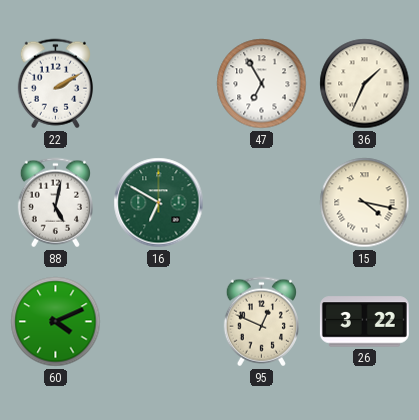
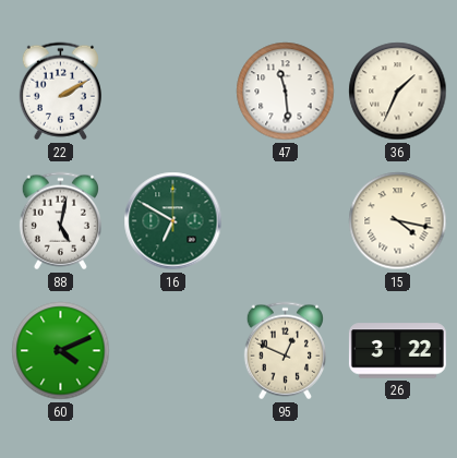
47: 6:55 -> 11:29 (286, 92)
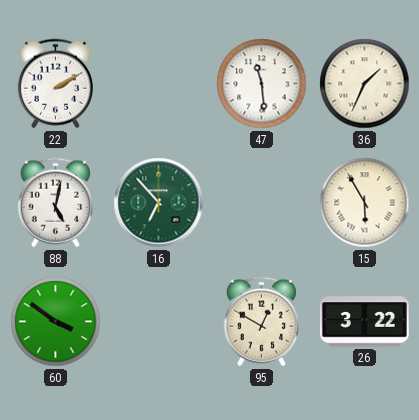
16: 6:50 -> 6:53 (159, 203)
15: 4:17 -> 5:55 (365, 203)
60: 4:11 -> 3:51 (56, 322)
95: 12:49 -> 12:50 (261, 322)
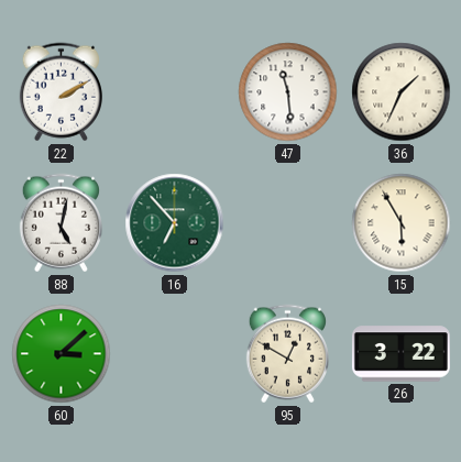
60: 3:51 -> 3:08 (62, 354)
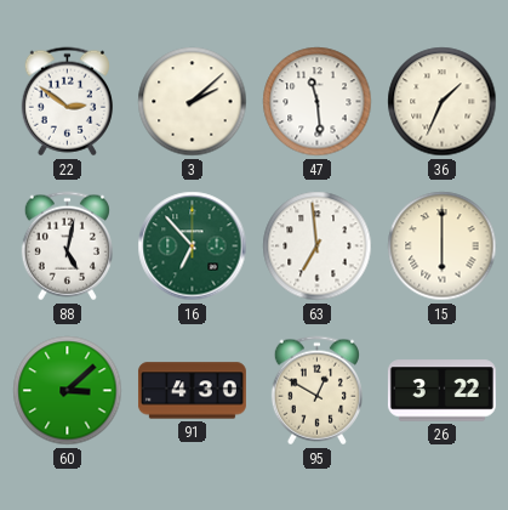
22: 2:10 -> 2:51 (67, 102)
3: none -> 2:08 (193, 102)
63: none -> 6:59 (318, 246)
15: 5:55 -> 6:00 (443, 246)
91: none -> 4:30 (192, 391)
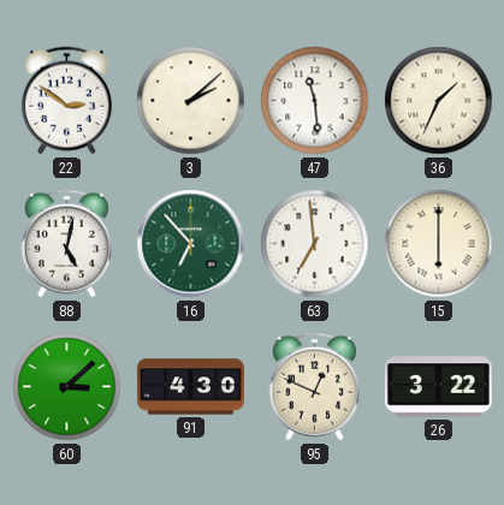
95: 12:50 -> 12:49 (314, 387)
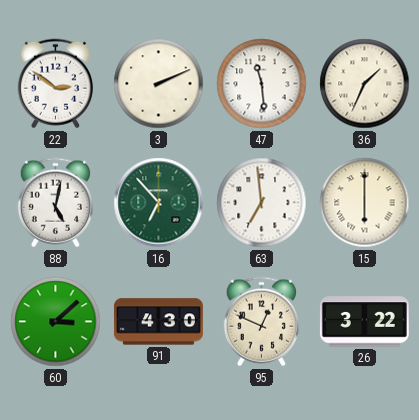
3: 2:08 -> 2:11 (159, 84)
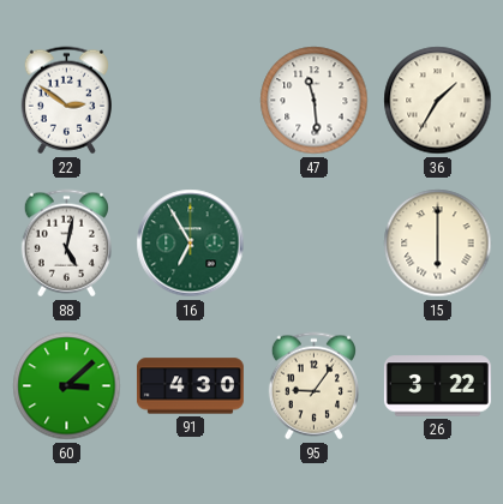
3: 2:11 -> none (159, 84)
36: 1:34 -> 1:35 (438, 101)
16: 6:53 -> 6:55 (191, 244)
63: 6:59 -> none (262, 203)
95: 12:49 -> 9:06 (313, 386)
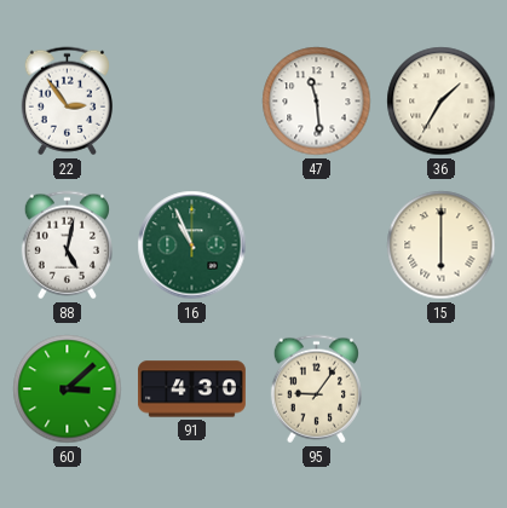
22: 2:51 -> 2:54 (67, 102)
16: 6:55 -> 10:56 (192, 246)
26: 3:22 -> none (437, 386)
